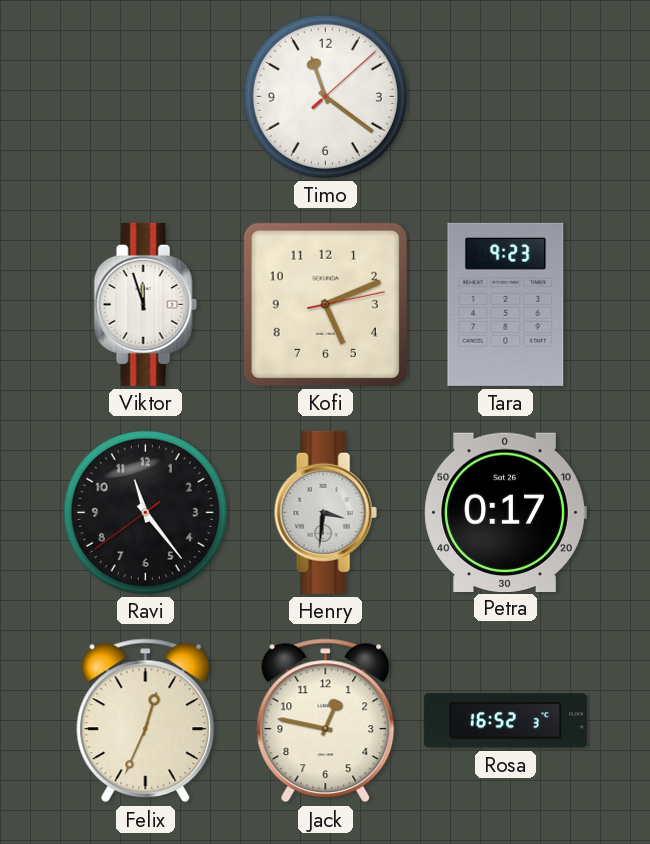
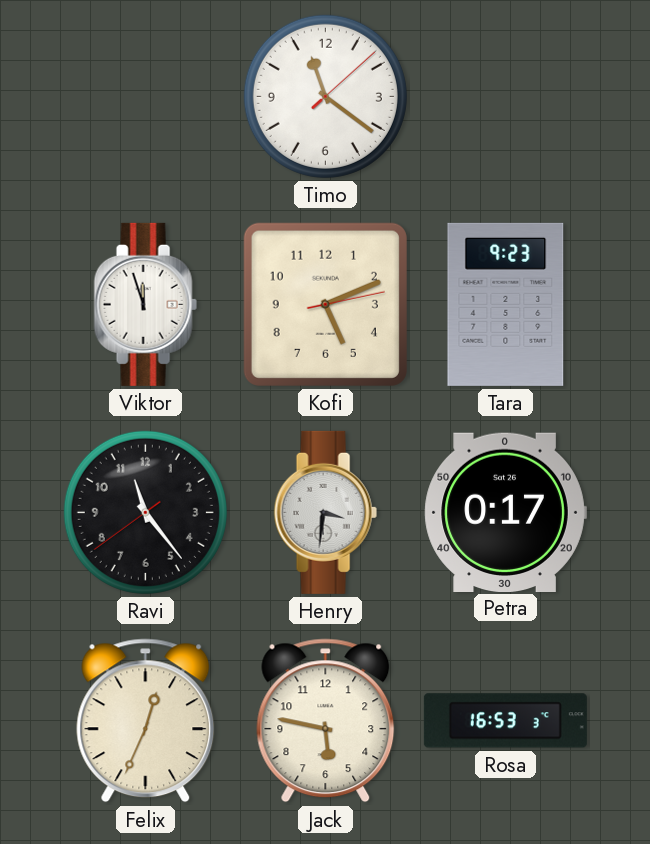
Jack: 12:47 -> 5:47 (326, 721)
Rosa: 16:52 -> 16:53 (505, 721)
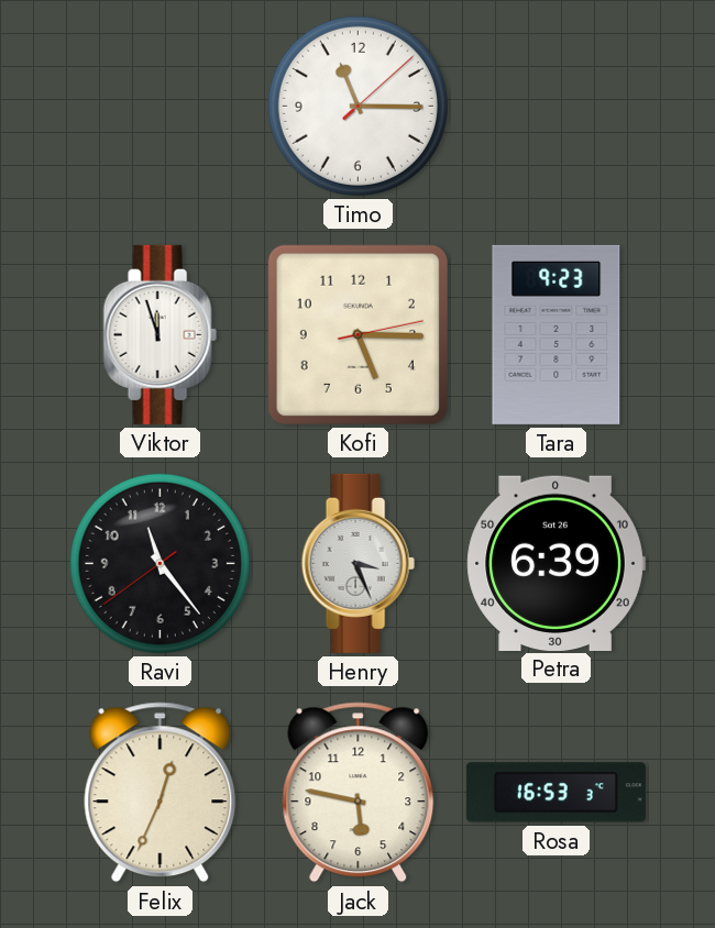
Timo: 11:21 -> 11:15 (358, 106)
Kofi: 5:11 -> 5:15 (358, 334)
Henry: 3:31 -> 3:26 (358, 563)
Petra: 0:17 -> 6:39 (555, 563)
